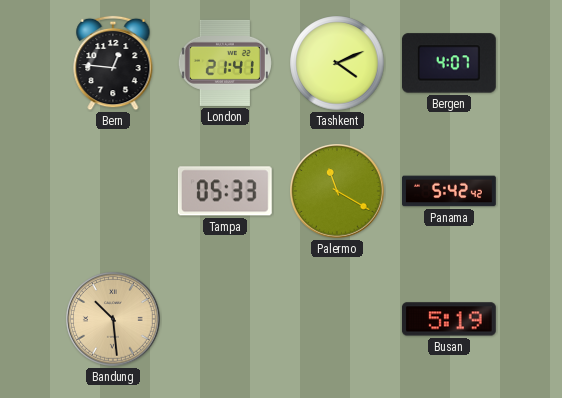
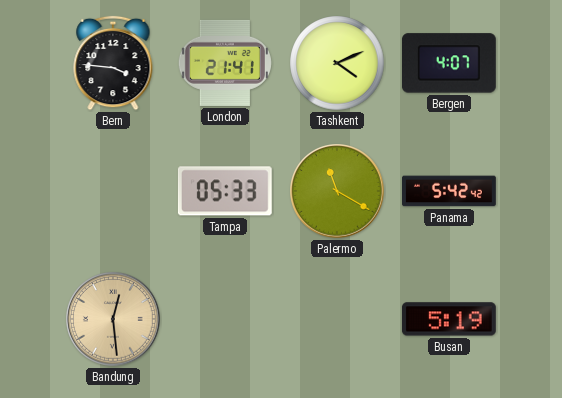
Bern: 12:46 -> 3:46 (113, 63)
Bandung: 10:29 -> 12:29 (113, 319)
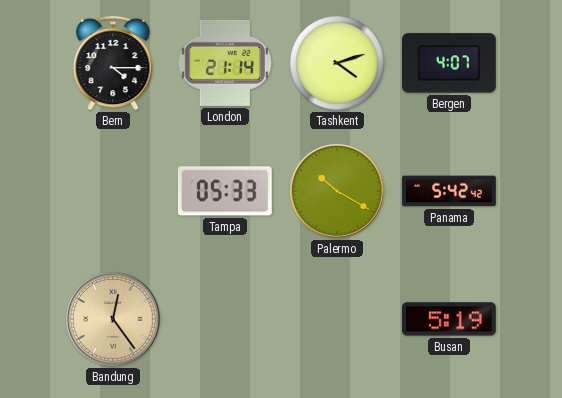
Bern: 3:46 -> 4:15 (113, 63)
London: 21:41 -> 21:14 (225, 63)
Tashkent: 4:11 -> 4:12 (337, 63)
Palermo: 11:20 -> 10:20 (337, 191)
Bandung: 12:29 -> 12:24 (113, 319)
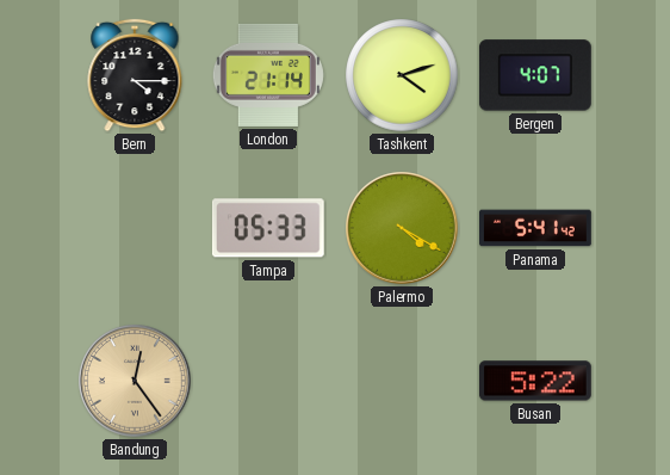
Palermo: 10:20 -> 4:20 (402, 228)
Panama: 5:42 -> 5:41 (536, 228)
Busan: 5:19 -> 5:22 (535, 381)
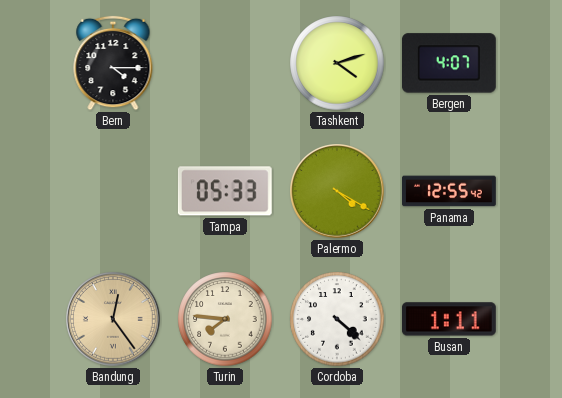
London: 21:14 -> none (268, 75)
Panama: 5:41 -> 12:55 (450, 191)
Turin: none -> 7:46 (225, 319)
Cordoba: none -> 4:22 (337, 319)
Busan: 5:22 -> 1:11 (449, 319)
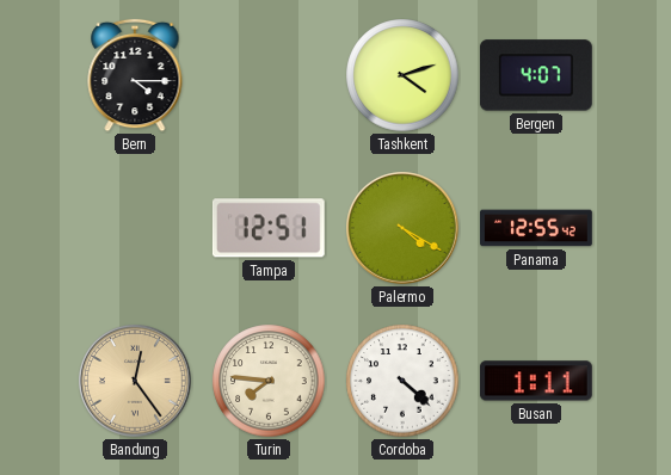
Tampa: 05:33 -> 12:51 (269, 228)
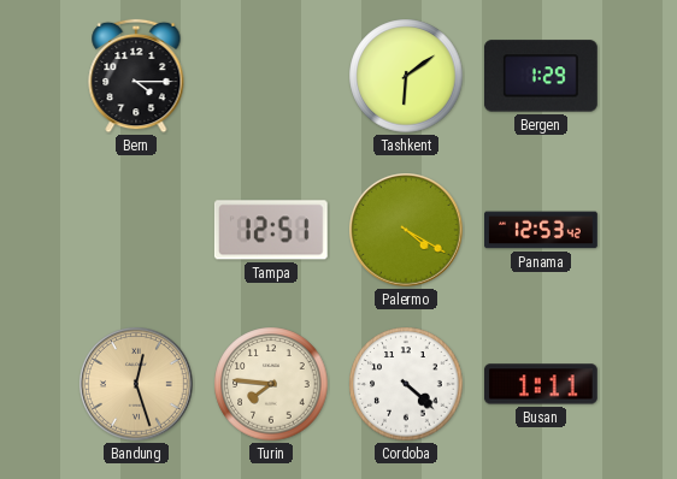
Tashkent: 4:12 -> 6:09 (406, 76)
Bergen: 4:07 -> 1:29 (541, 76)
Panama: 12:55 -> 12:53 (542, 230)
Bandung: 12:24 -> 12:27 (136, 384)
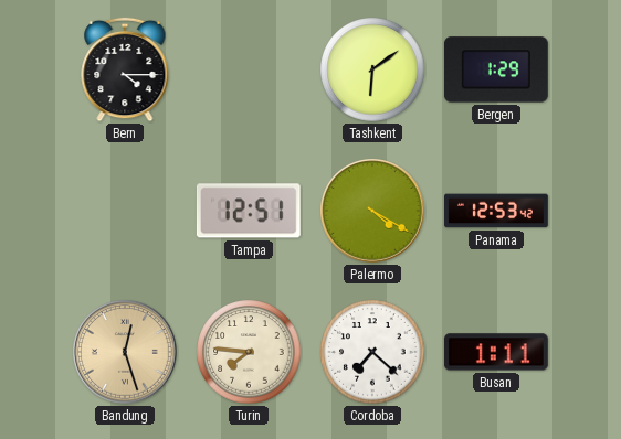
Cordoba: 4:22 -> 7:22 (372, 352)
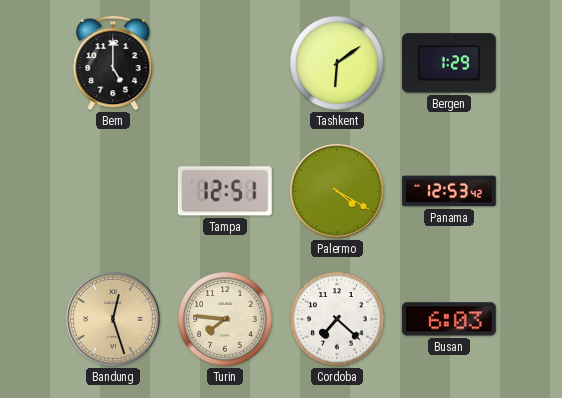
Bern: 4:15 -> 5:00 (113, 63)
Busan: 1:11 -> 6:03 (449, 319)
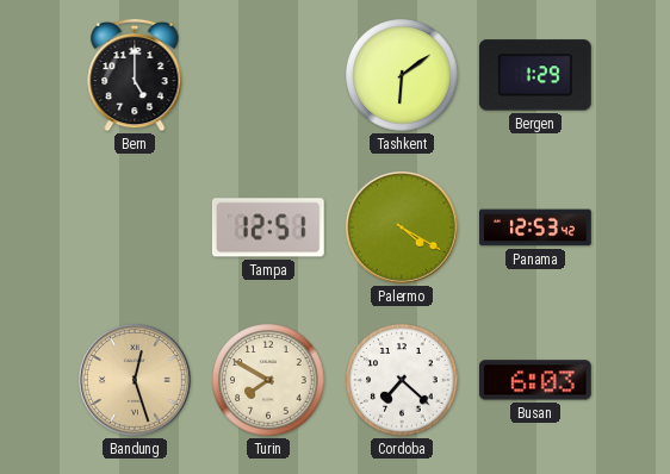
Turin: 7:46 -> 7:50 (268, 380)
